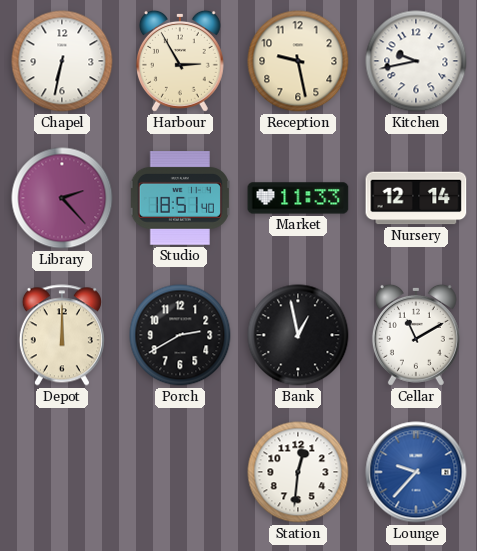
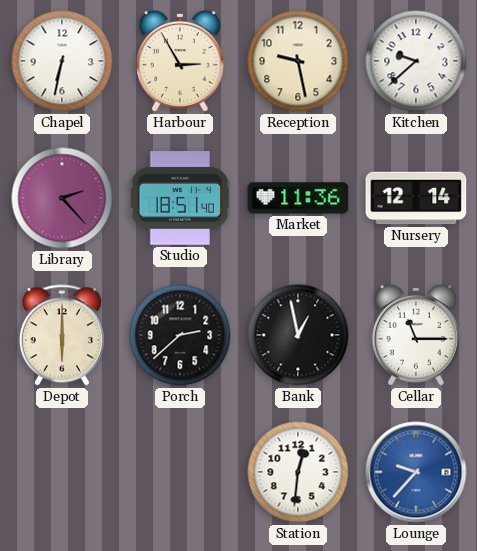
Kitchen: 9:43 -> 9:38 (416, 61)
Market: 11:33 -> 11:36 (298, 198)
Depot: 12:00 -> 6:00 (62, 335)
Porch: 2:40 -> 2:38 (180, 335)
Cellar: 11:10 -> 11:15 (416, 335)
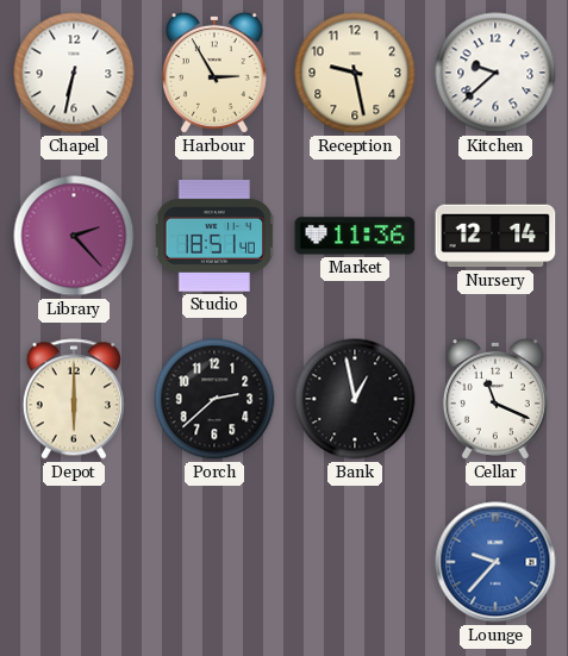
Cellar: 11:15 -> 11:19 (495, 399)
Station: 12:31 -> none (298, 472)
